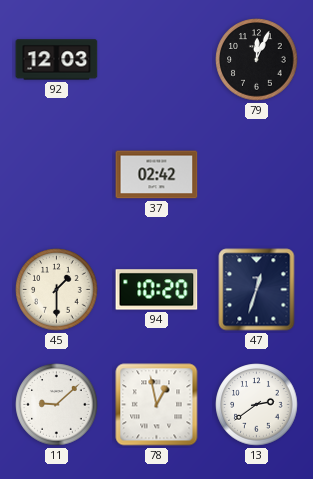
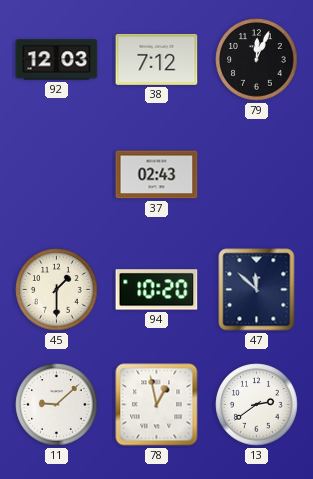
38: none -> 7:12 (157, 59)
37: 02:42 -> 02:43 (157, 175)
47: 12:33 -> 11:52 (257, 290)
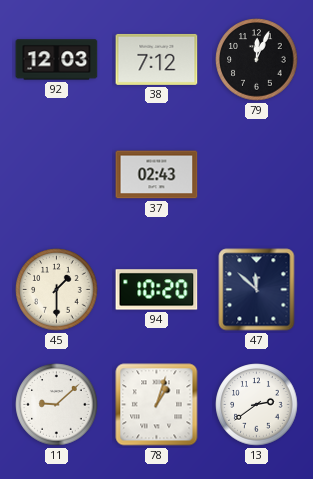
78: 12:58 -> 1:03 (157, 405)
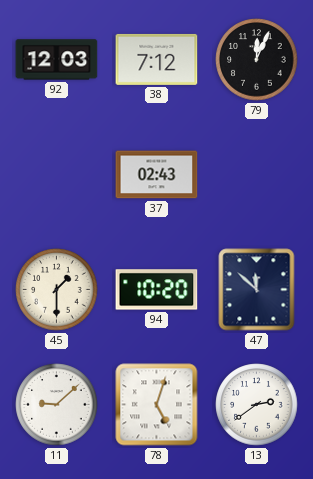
78: 1:03 -> 5:03 (157, 405)
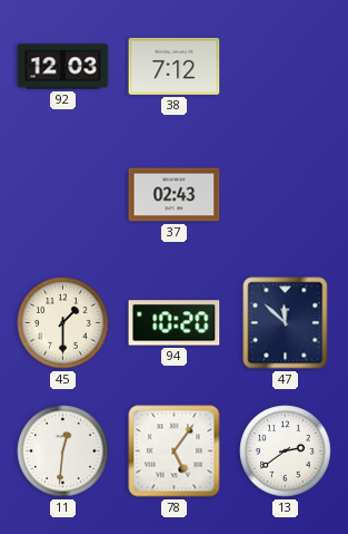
79: 12:04 -> none (257, 60)
11: 9:08 -> 12:31 (63, 452)
78: 5:03 -> 5:06 (175, 452)
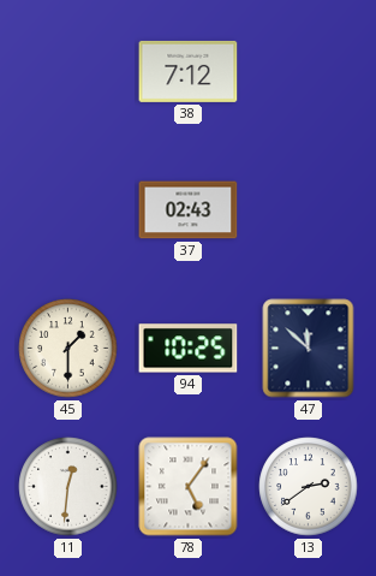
92: 12:03 -> none (63, 67)
94: 10:20 -> 10:25 (189, 349)
